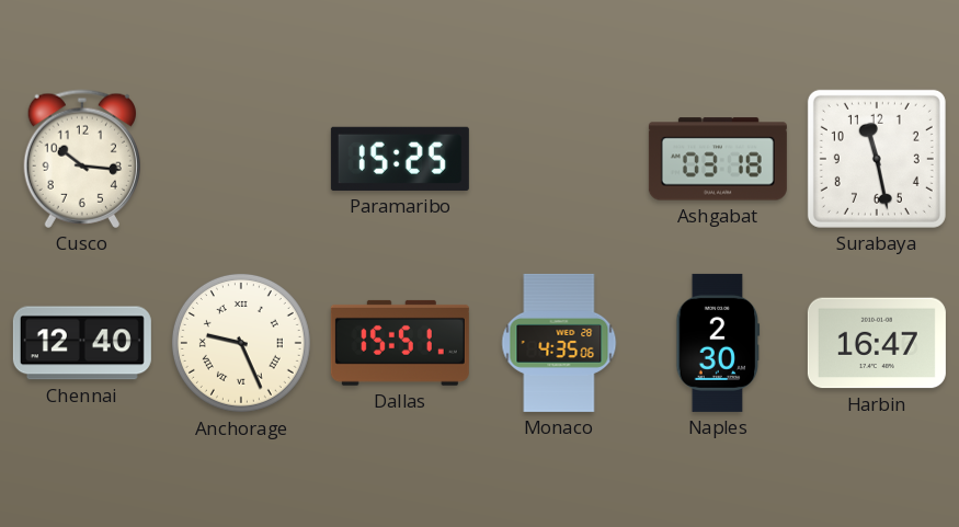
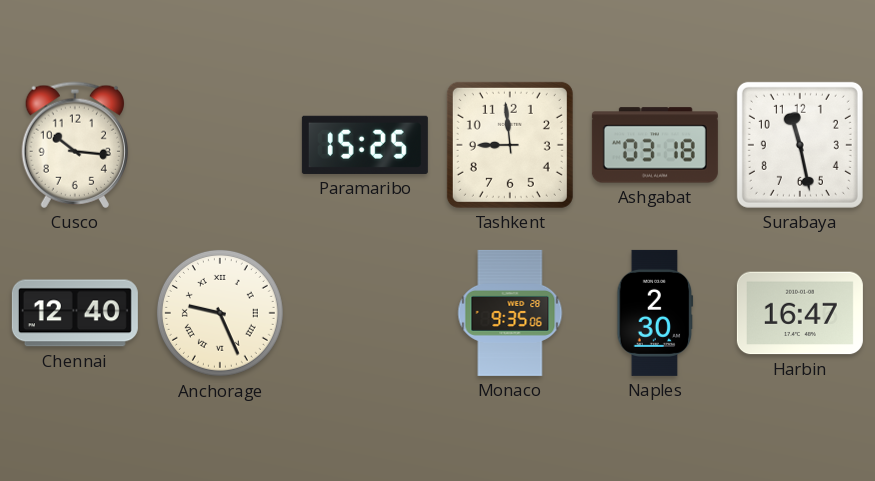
Tashkent: none -> 8:59 (510, 145)
Dallas: 15:51 -> none (400, 343)
Monaco: 4:35 -> 9:35 (510, 313)
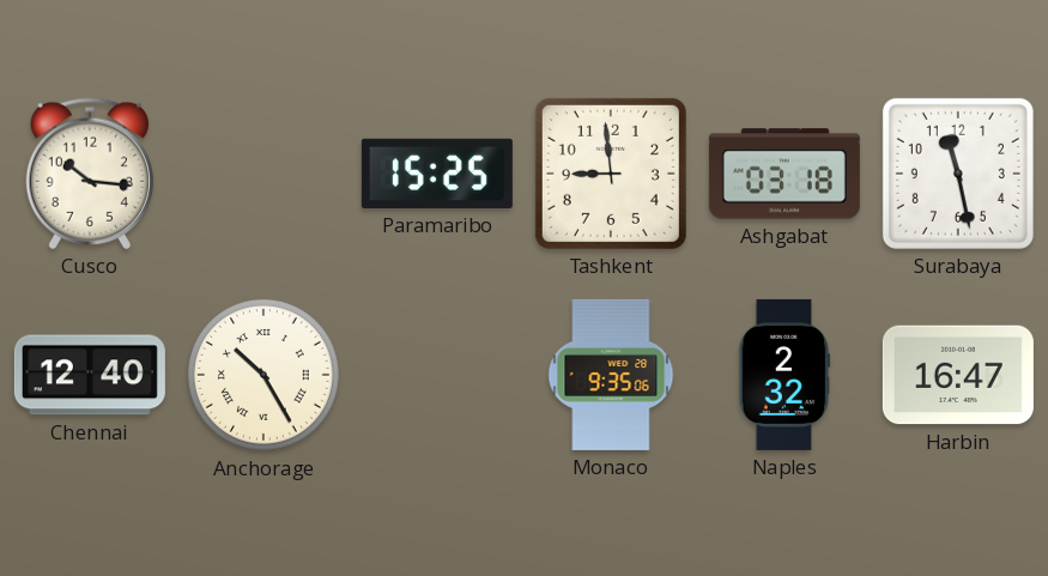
Anchorage: 9:26 -> 10:25 (263, 375)
Naples: 2:30 -> 2:32 (785, 375)
